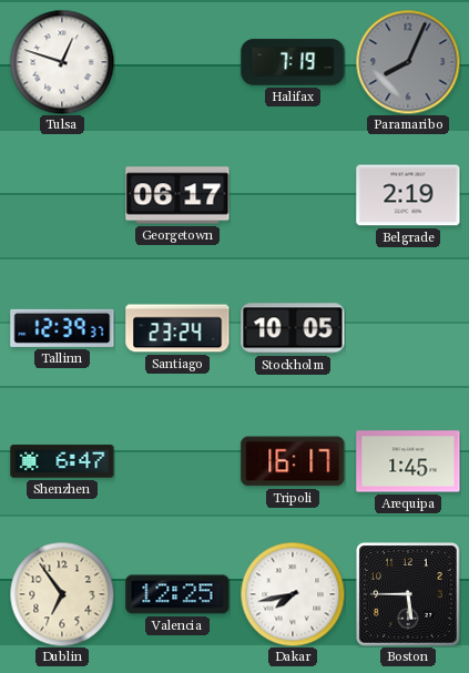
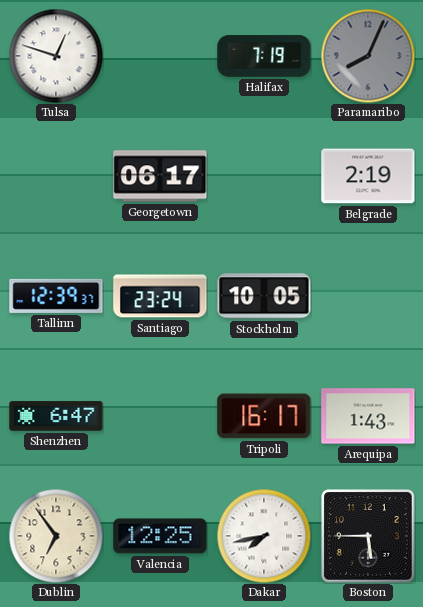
Arequipa: 1:45 -> 1:43 (368, 416)
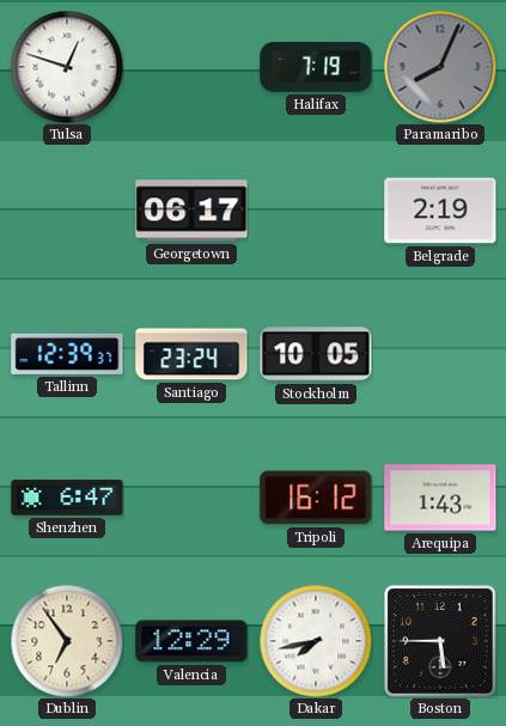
Tripoli: 16:17 -> 16:12 (316, 498)
Valencia: 12:25 -> 12:29 (191, 641)
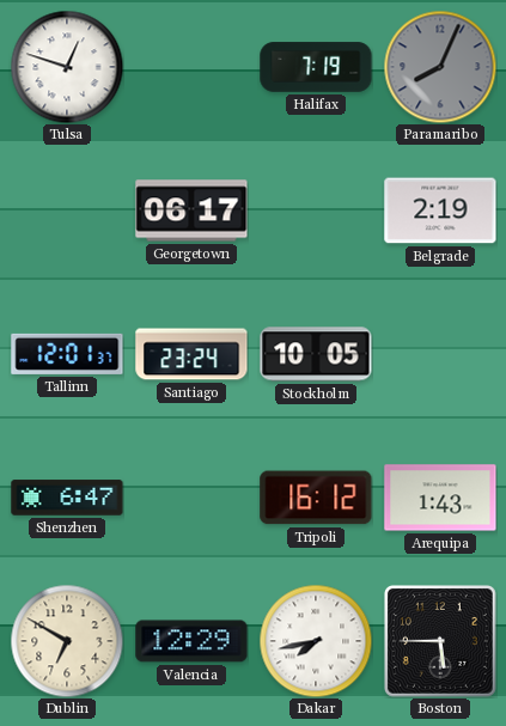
Tallinn: 12:39 -> 12:01 (67, 354)
Dublin: 6:54 -> 6:50 (67, 641)
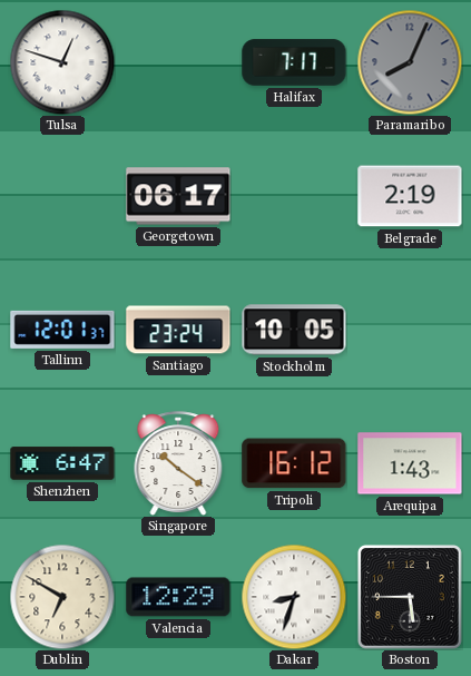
Halifax: 7:19 -> 7:17 (294, 62)
Singapore: none -> 10:21 (178, 463)
Dakar: 7:43 -> 8:33 (294, 597)
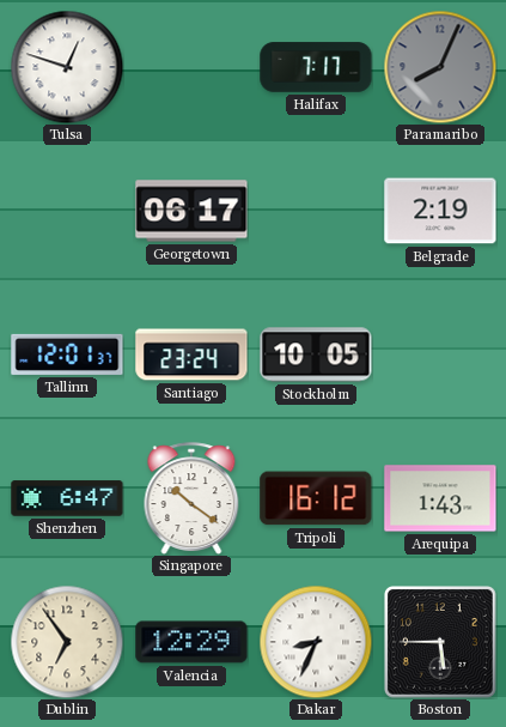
Dublin: 6:50 -> 6:54 (67, 642)
Dakar: 8:33 -> 8:34 (316, 642)
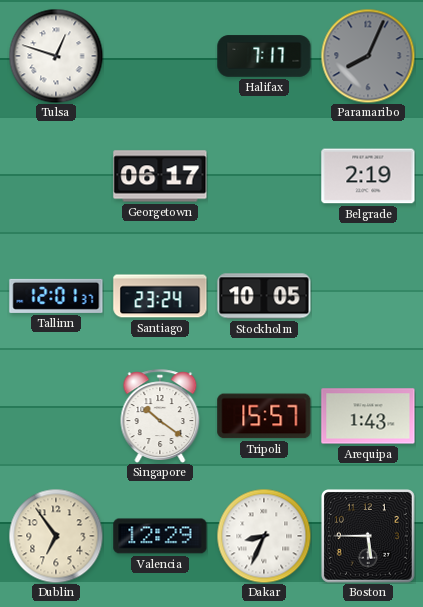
Shenzhen: 6:47 -> none (67, 498)
Tripoli: 16:12 -> 15:57 (264, 416)
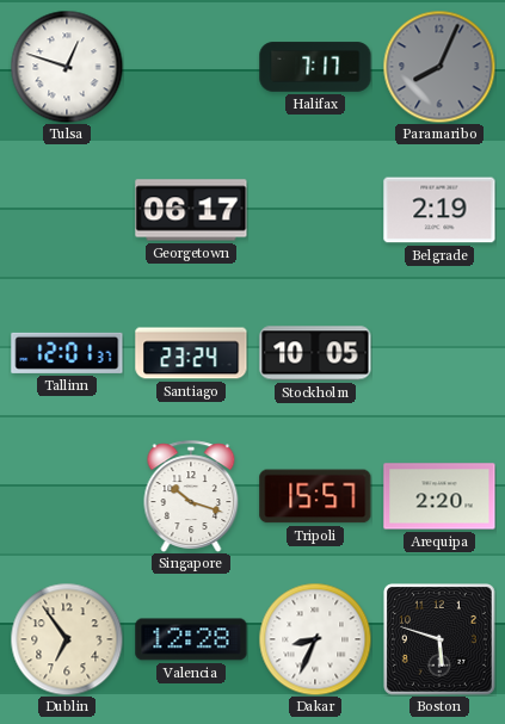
Singapore: 10:21 -> 10:18 (191, 496)
Arequipa: 1:43 -> 2:20 (439, 496)
Valencia: 12:29 -> 12:28 (191, 639)
Boston: 5:45 -> 5:48 (441, 641)
